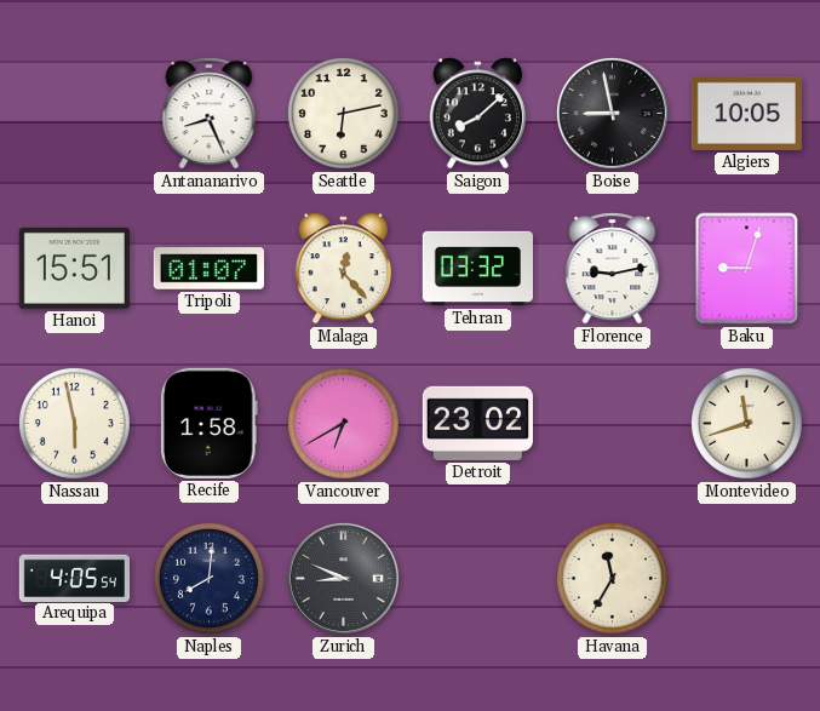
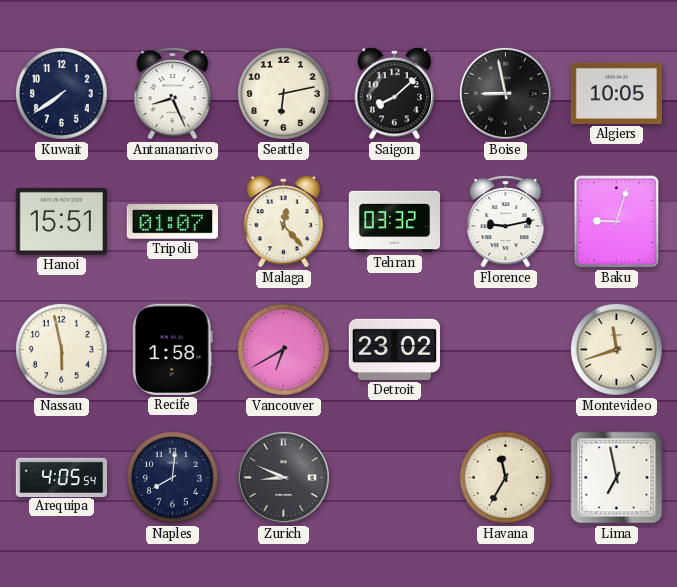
Kuwait: none -> 7:39 (61, 93)
Lima: none -> 6:58 (617, 478)
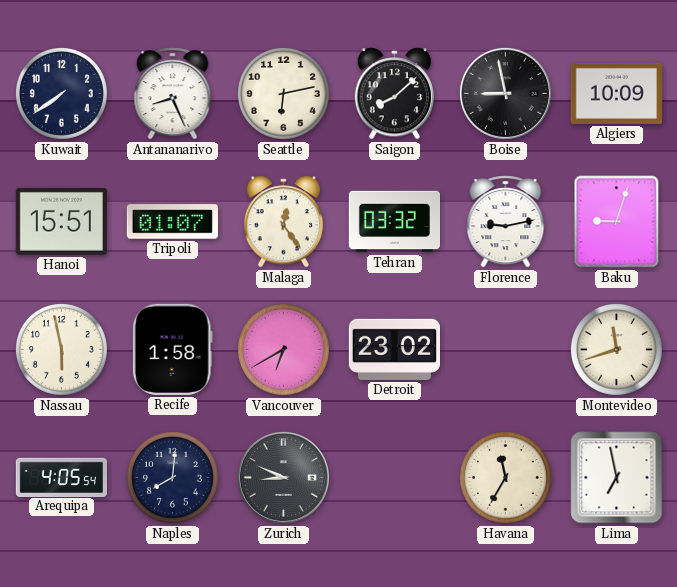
Algiers: 10:05 -> 10:09 (616, 93)
Malaga: 12:23 -> 12:24 (284, 222)
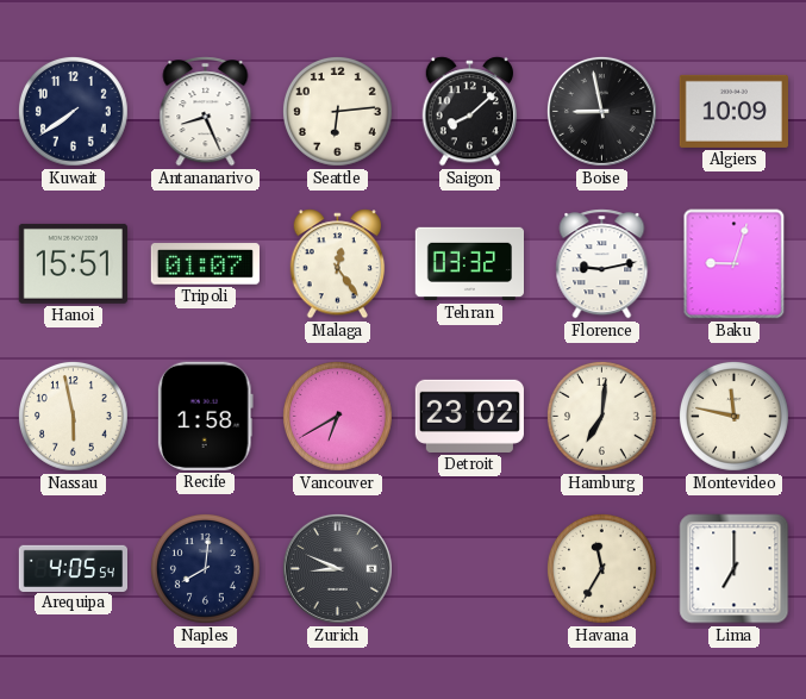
Seattle: 6:13 -> 6:14 (337, 111)
Hamburg: none -> 7:01 (601, 416)
Montevideo: 11:42 -> 11:47 (733, 416)
Lima: 6:58 -> 7:00 (735, 569)
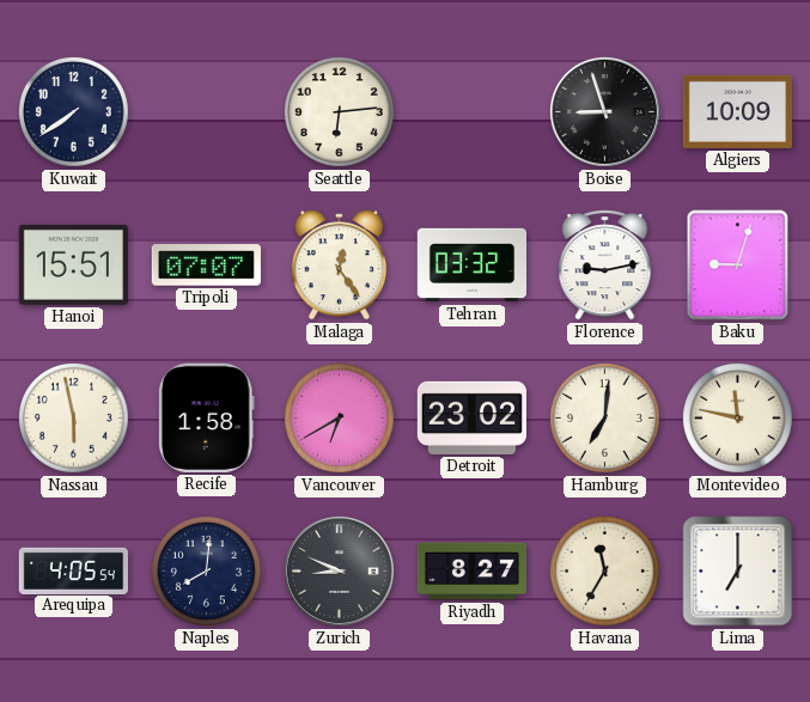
Antananarivo: 8:26 -> none (206, 112)
Saigon: 8:08 -> none (470, 112)
Boise: 8:58 -> 8:57 (604, 111)
Tripoli: 01:07 -> 07:07 (206, 265)
Riyadh: none -> 8:27 (471, 572)
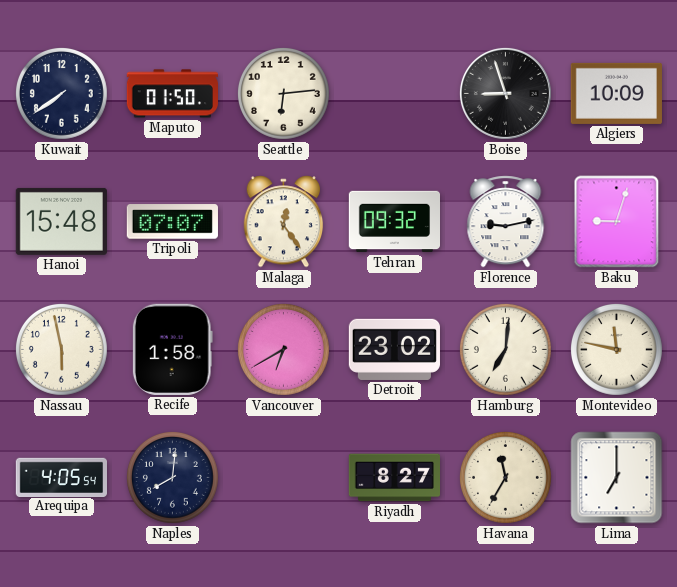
Maputo: none -> 01:50 (172, 94)
Hanoi: 15:51 -> 15:48 (61, 221)
Tehran: 03:32 -> 09:32 (394, 222)
Zurich: 8:49 -> none (339, 570)
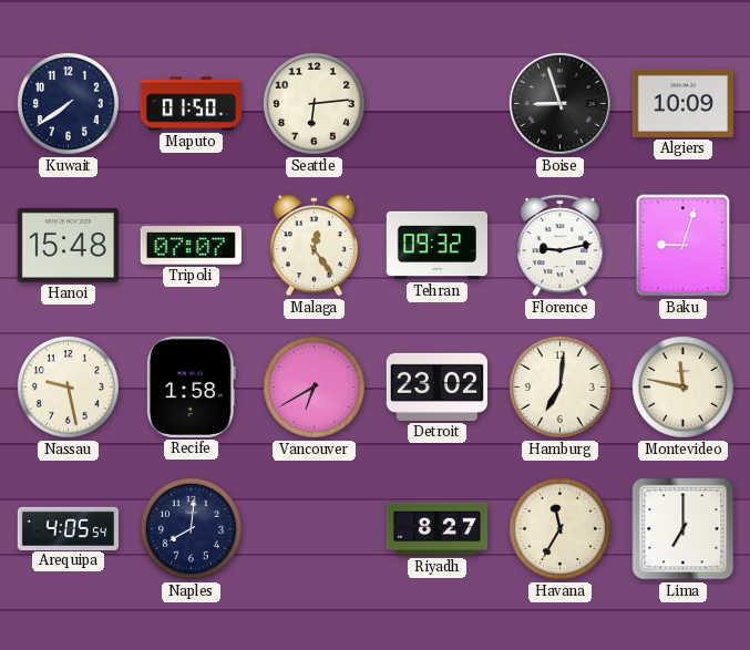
Nassau: 5:58 -> 9:28 (68, 386)
